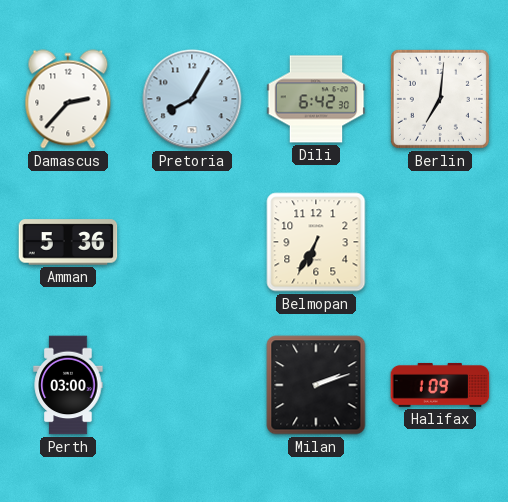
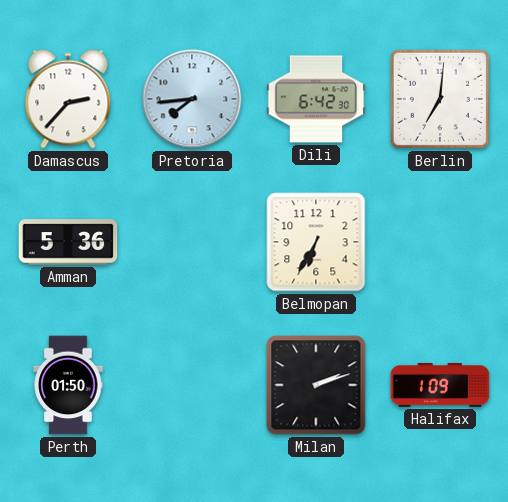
Pretoria: 8:05 -> 7:44 (192, 99)
Perth: 03:00 -> 01:50 (68, 385)
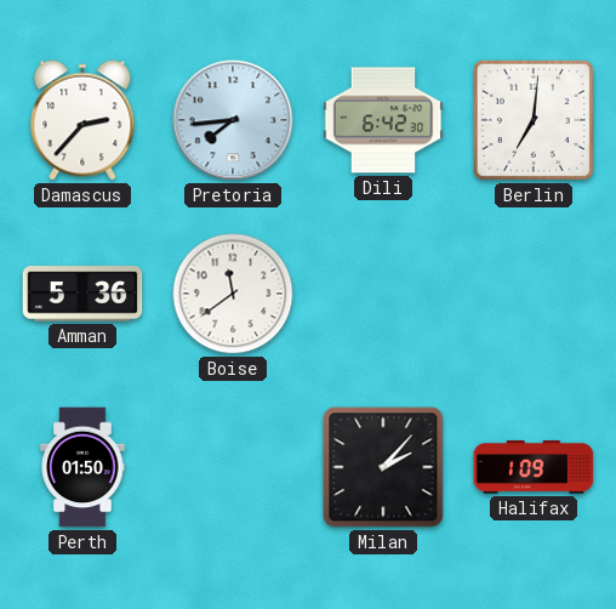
Boise: none -> 11:39 (233, 294)
Belmopan: 6:35 -> none (316, 242)
Milan: 2:12 -> 2:07 (383, 467)
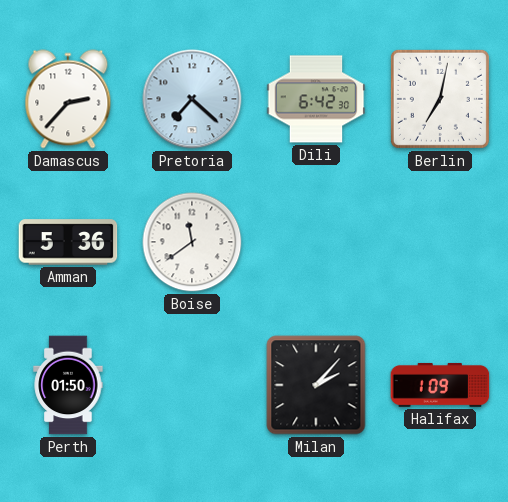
Pretoria: 7:44 -> 7:22 (192, 99)
Berlin: 7:01 -> 7:02 (440, 99)
